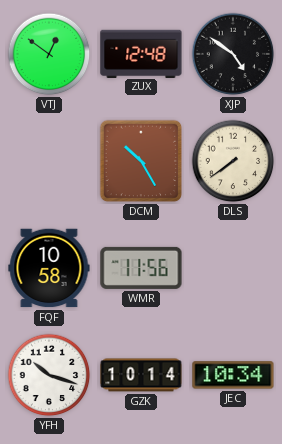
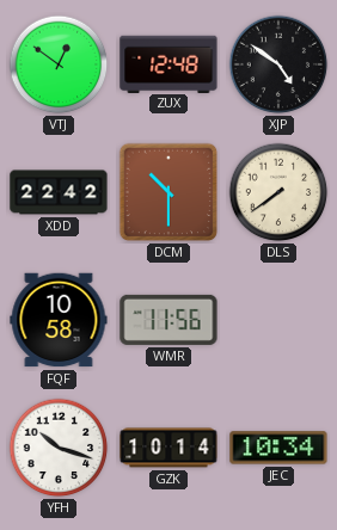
XDD: none -> 22:42 (59, 192)
DCM: 10:25 -> 10:30 (168, 192)
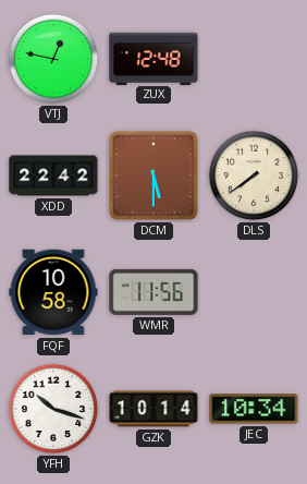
VTJ: 12:51 -> 12:47 (53, 59)
XJP: 4:51 -> none (278, 64)
DCM: 10:30 -> 5:30 (153, 176)
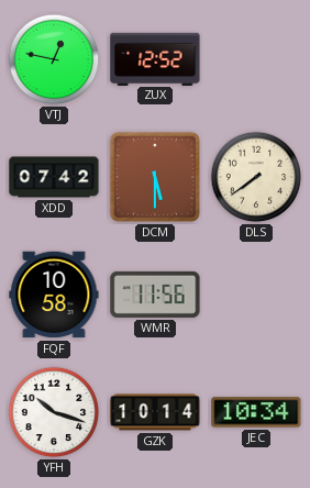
ZUX: 12:48 -> 12:52 (155, 58)
XDD: 22:42 -> 07:42 (54, 177)
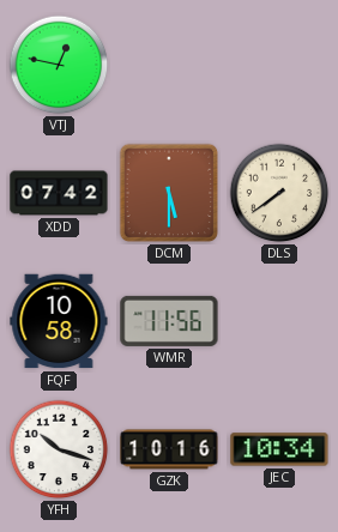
ZUX: 12:52 -> none (155, 58)
GZK: 10:14 -> 10:16 (169, 449)
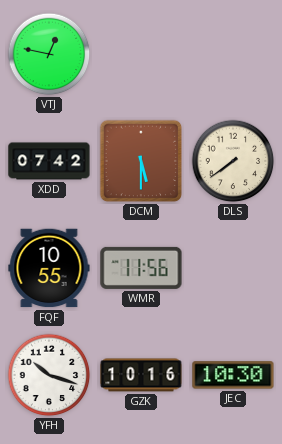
FQF: 10:58 -> 10:55 (49, 268)
JEC: 10:34 -> 10:30 (233, 375)
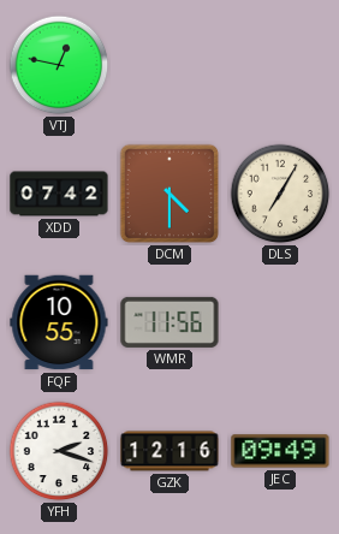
DCM: 5:30 -> 4:30 (169, 194)
DLS: 7:39 -> 7:05 (280, 194)
YFH: 10:18 -> 2:18 (59, 451)
GZK: 10:16 -> 12:16 (169, 451)
JEC: 10:30 -> 09:49 (280, 451)
